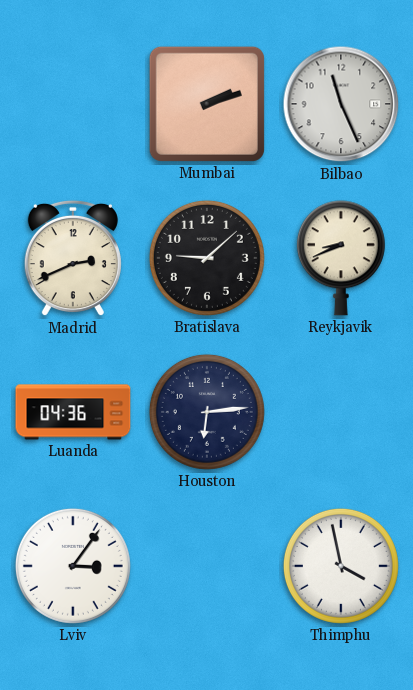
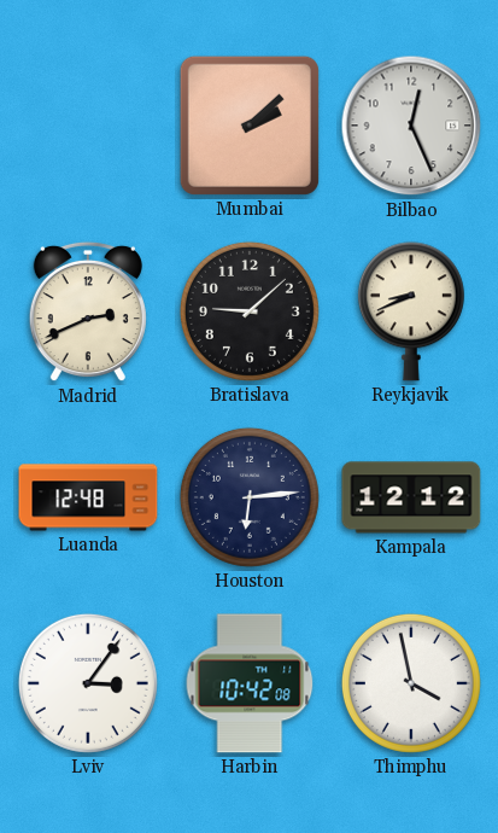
Mumbai: 2:12 -> 2:08 (250, 126)
Bilbao: 11:26 -> 12:26 (411, 126)
Luanda: 04:36 -> 12:48 (88, 497)
Kampala: none -> 12:12 (411, 497)
Harbin: none -> 10:42 (250, 683)
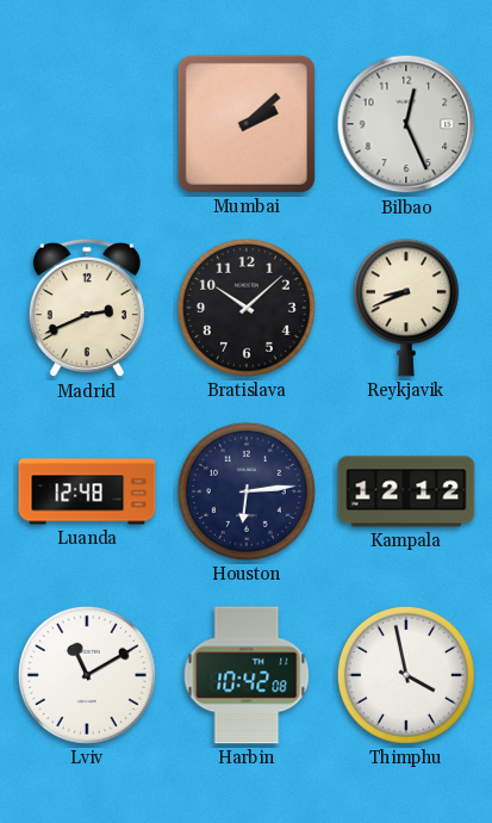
Bratislava: 9:08 -> 10:08 (247, 308)
Lviv: 3:06 -> 11:10 (87, 675)
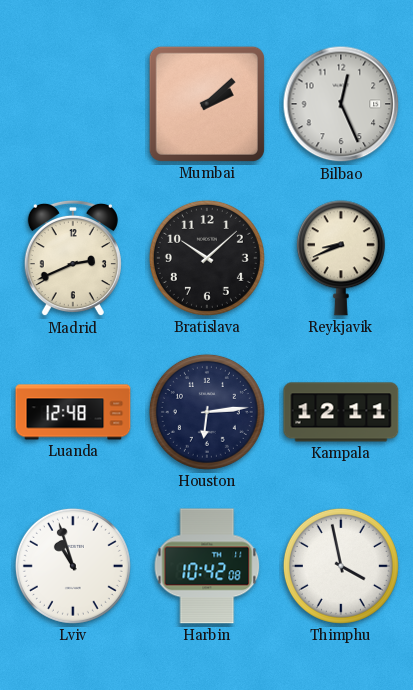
Kampala: 12:12 -> 12:11 (341, 412)
Lviv: 11:10 -> 10:57 (73, 566)
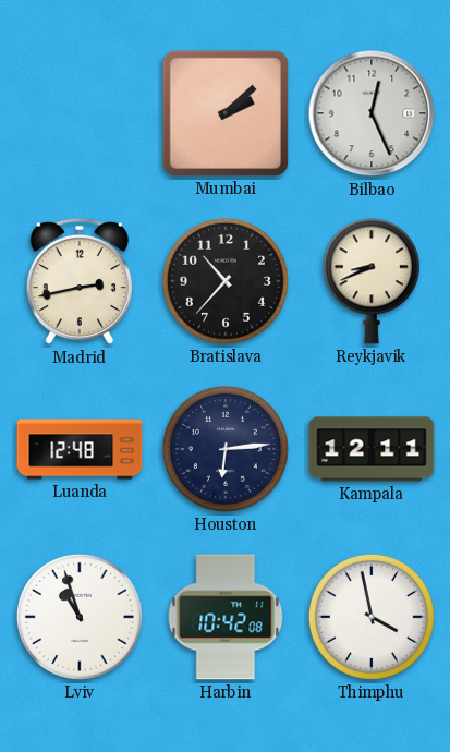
Madrid: 2:41 -> 2:43 (80, 281)
Bratislava: 10:08 -> 10:37 (226, 281)
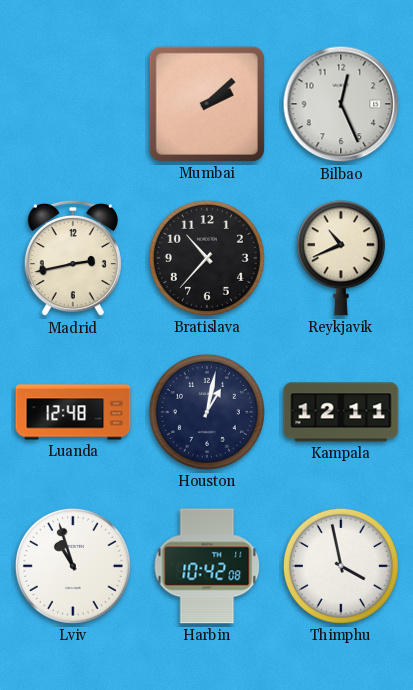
Reykjavik: 8:41 -> 10:41 (341, 258)
Houston: 6:14 -> 1:02 (207, 412)
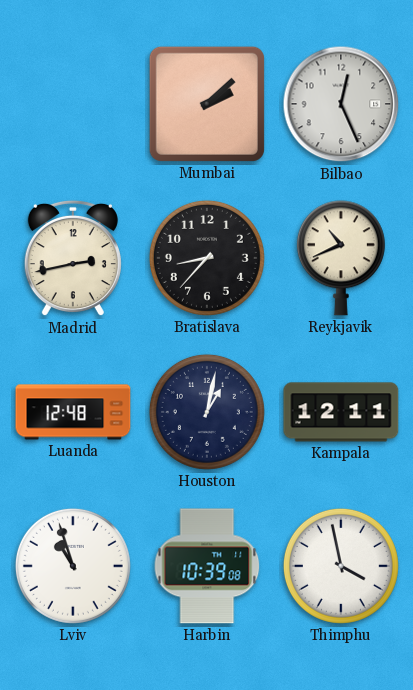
Bratislava: 10:37 -> 8:37 (207, 258)
Harbin: 10:42 -> 10:39 (207, 566)
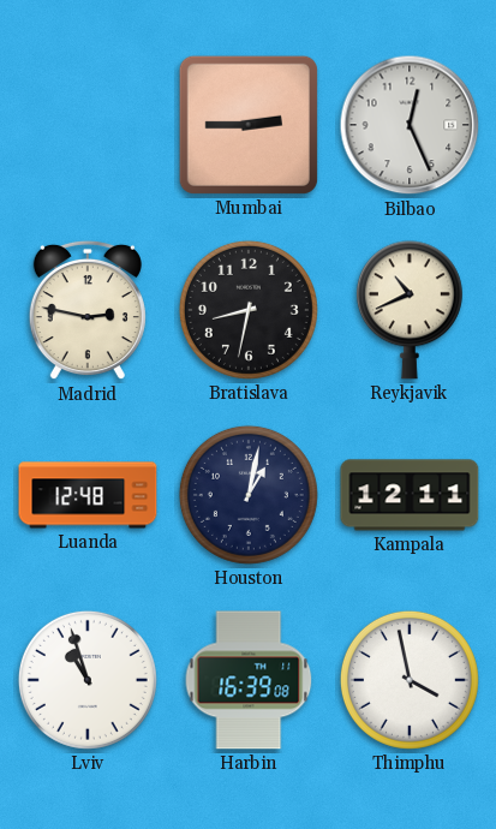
Mumbai: 2:08 -> 2:45 (249, 125)
Madrid: 2:43 -> 2:47 (88, 310)
Bratislava: 8:37 -> 8:32 (249, 310)
Harbin: 10:39 -> 16:39 (249, 680)
